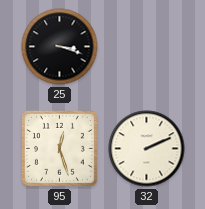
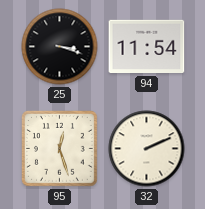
94: none -> 11:54 (147, 47)
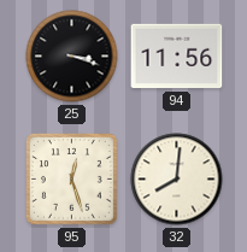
94: 11:54 -> 11:56 (177, 57)
32: 2:11 -> 8:01 (177, 180)
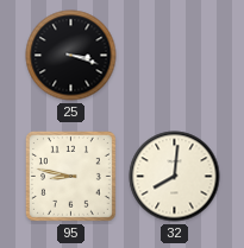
94: 11:56 -> none (177, 57)
95: 12:27 -> 8:47 (71, 177)
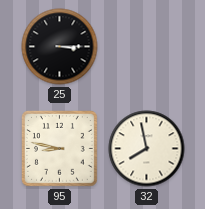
25: 3:18 -> 3:15 (60, 47)
32: 8:01 -> 7:58 (147, 149)
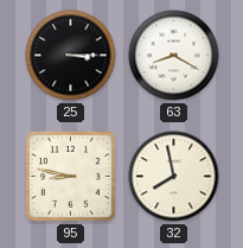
63: none -> 8:20 (174, 56)
